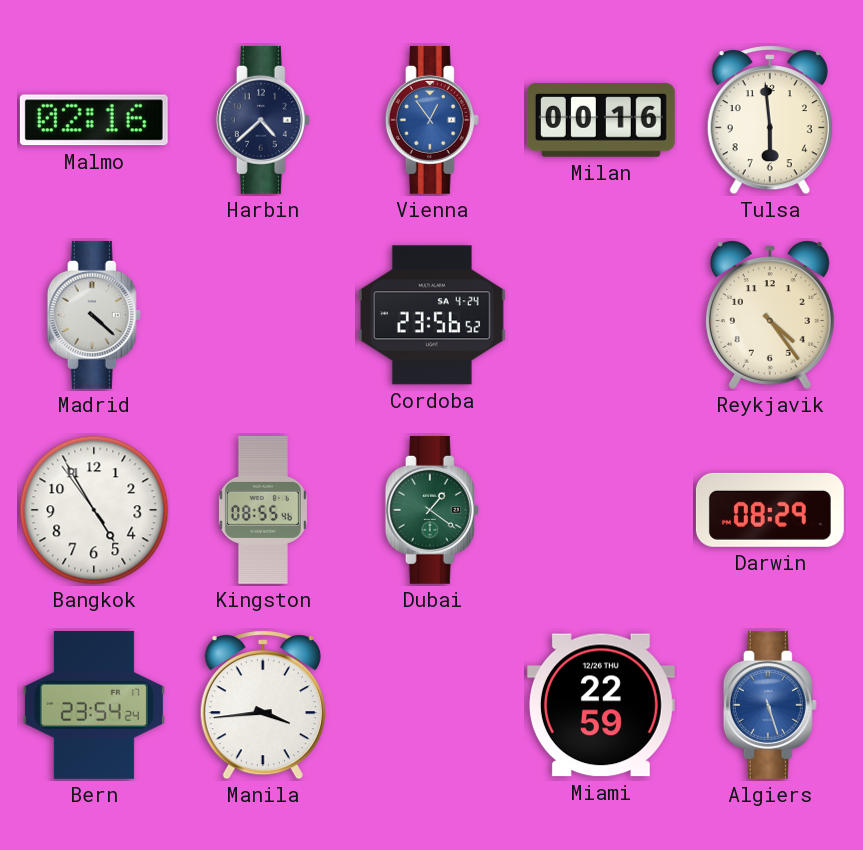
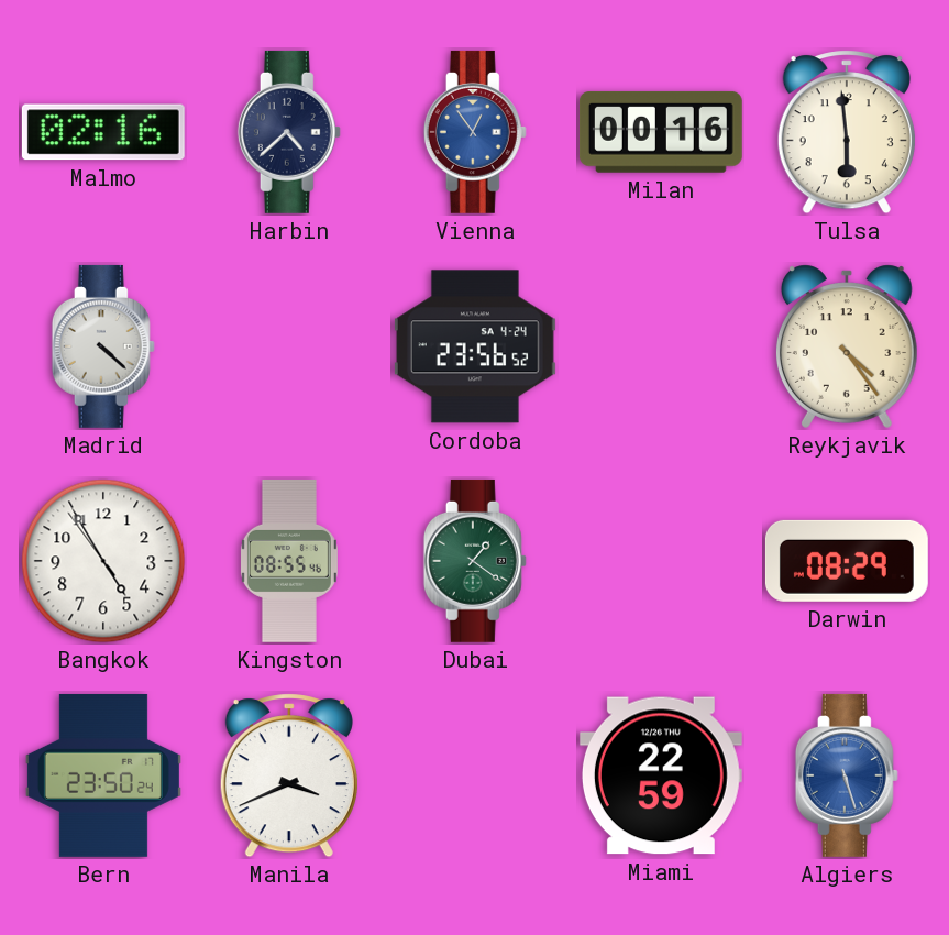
Bern: 23:54 -> 23:50 (103, 776)
Manila: 3:44 -> 3:41 (289, 776)
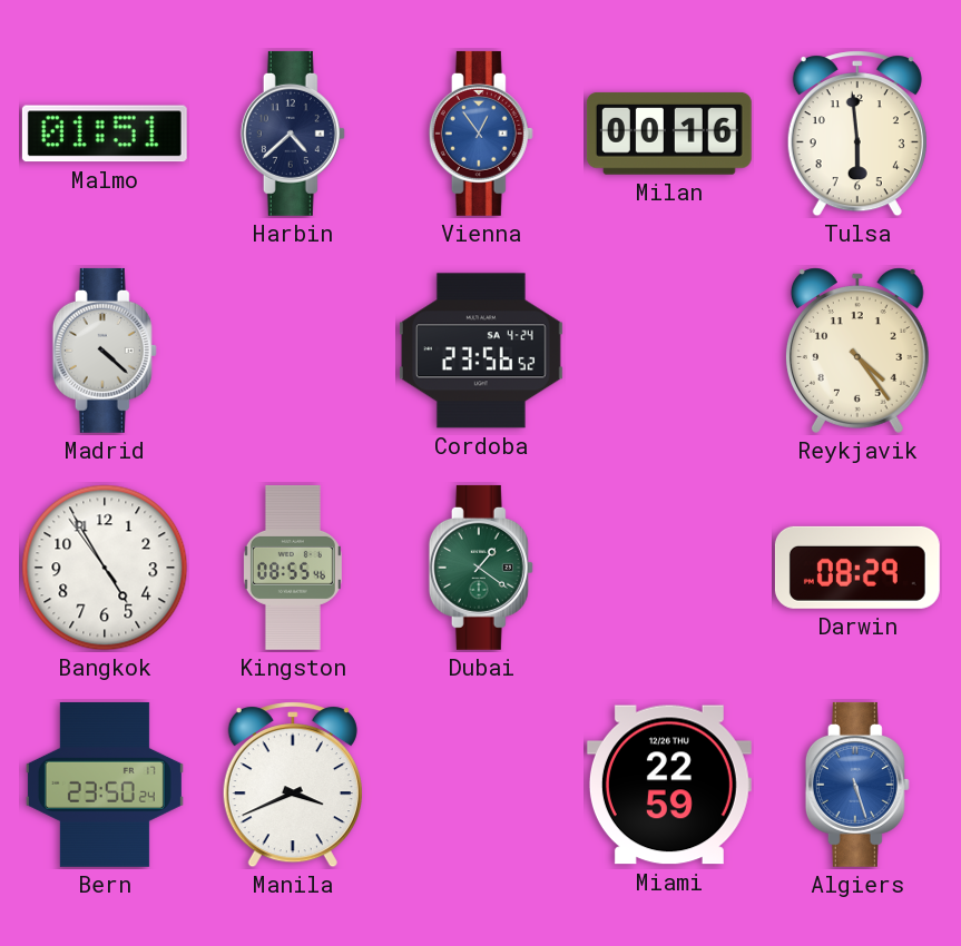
Malmo: 02:16 -> 01:51 (105, 134)
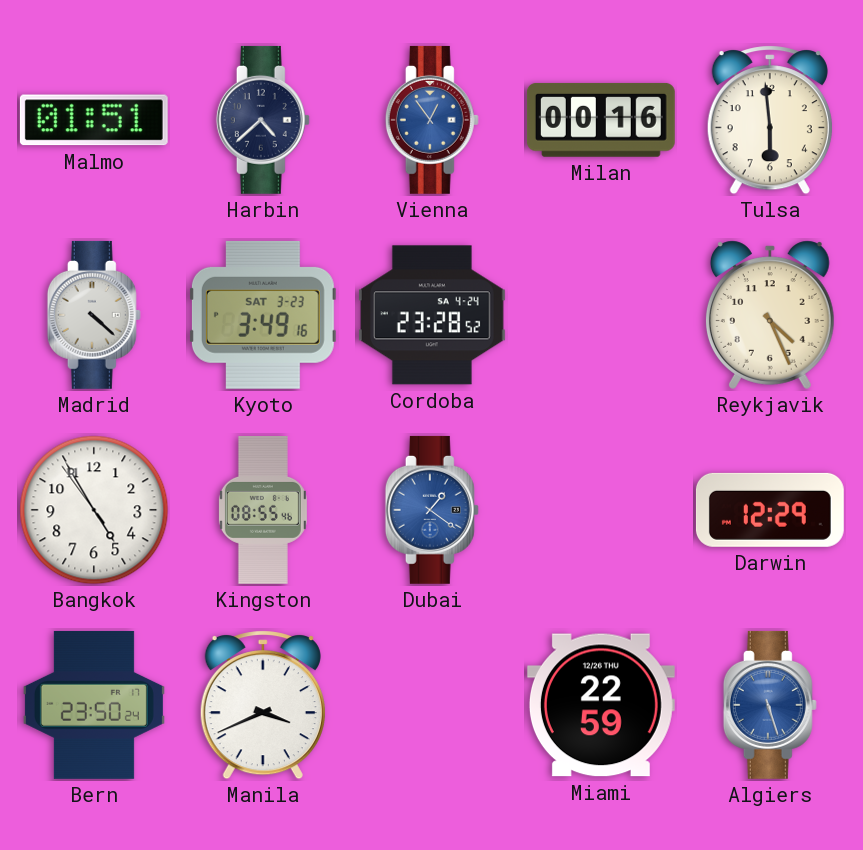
Kyoto: none -> 3:49 (263, 315)
Cordoba: 23:56 -> 23:28 (432, 315)
Reykjavik: 4:24 -> 4:26 (770, 315)
Dubai dial: green -> blue (432, 510)
Darwin: 08:29 -> 12:29 (770, 510)
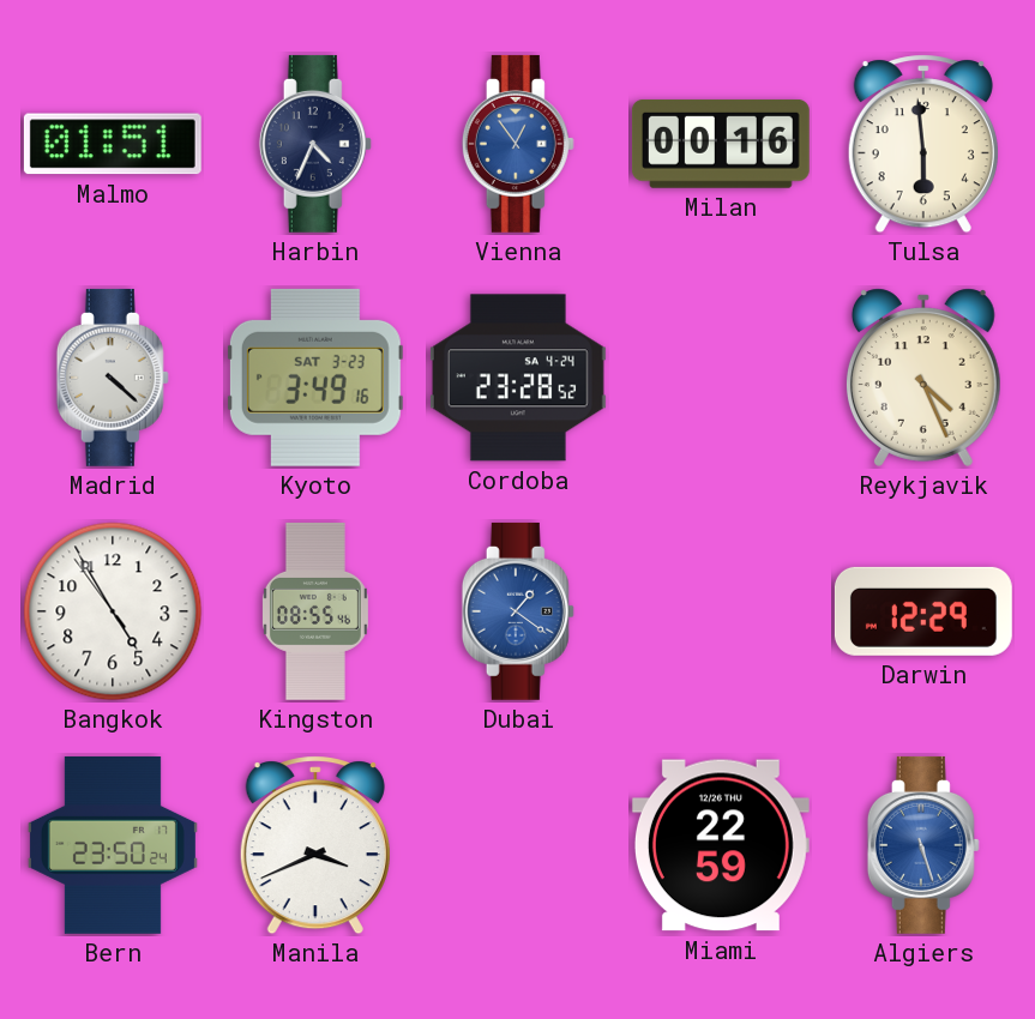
Harbin: 4:38 -> 4:34 (315, 144)
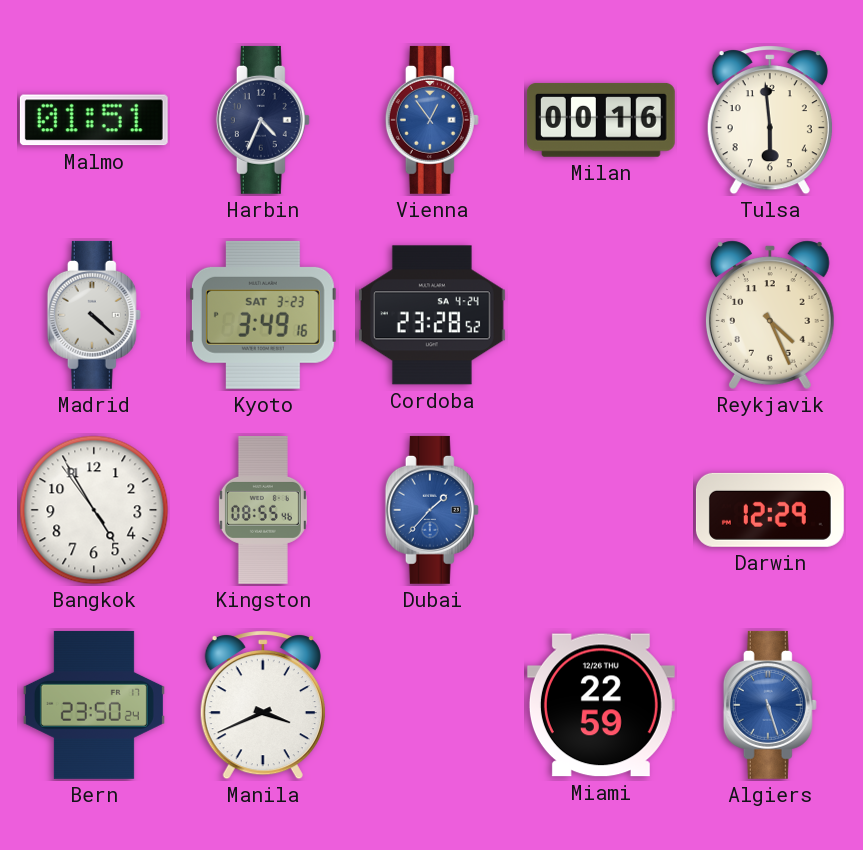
Dubai: 1:21 -> 1:37 (432, 510)
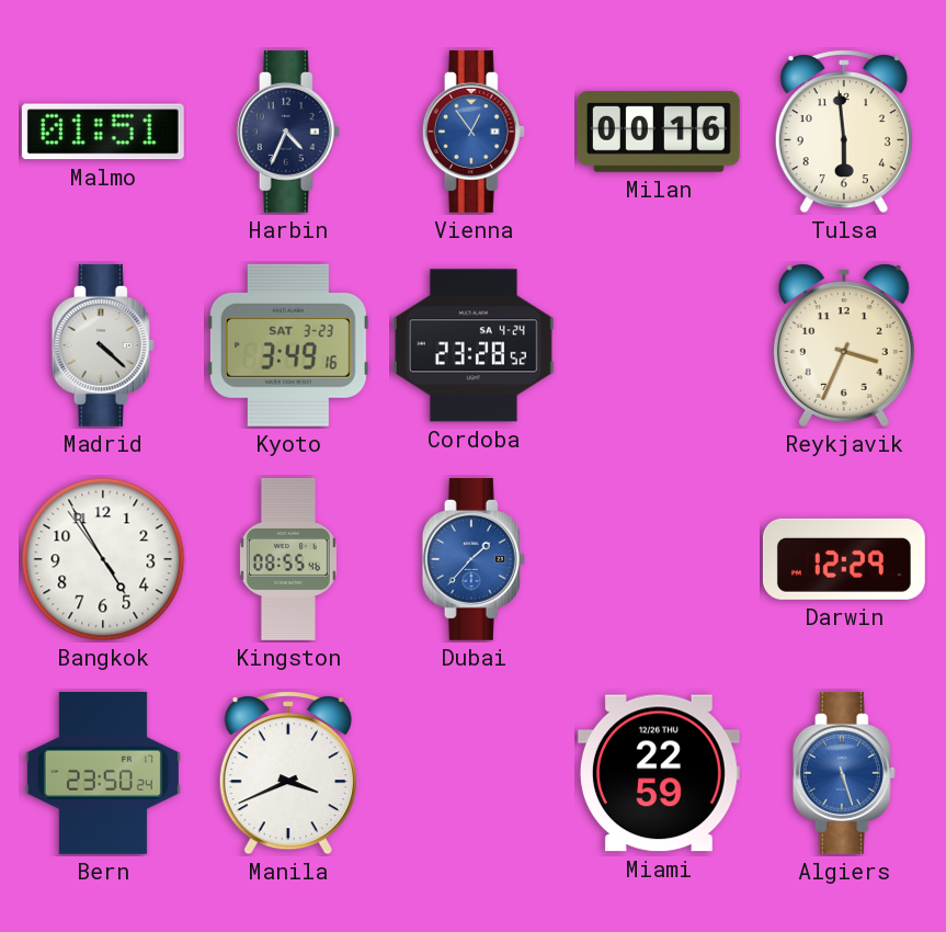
Reykjavik: 4:26 -> 3:34 (844, 345)
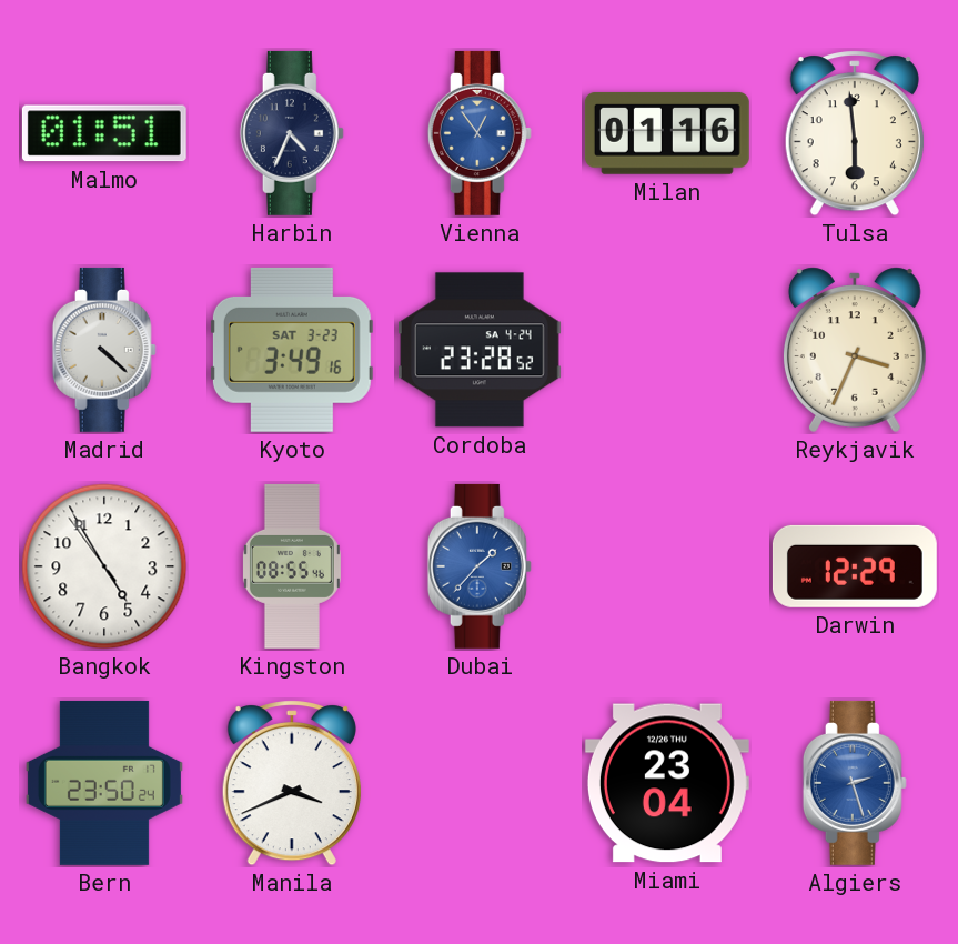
Milan: 00:16 -> 01:16 (667, 133)
Miami: 22:59 -> 23:04 (667, 783)
Algiers: 5:27 -> 2:27 (855, 783)
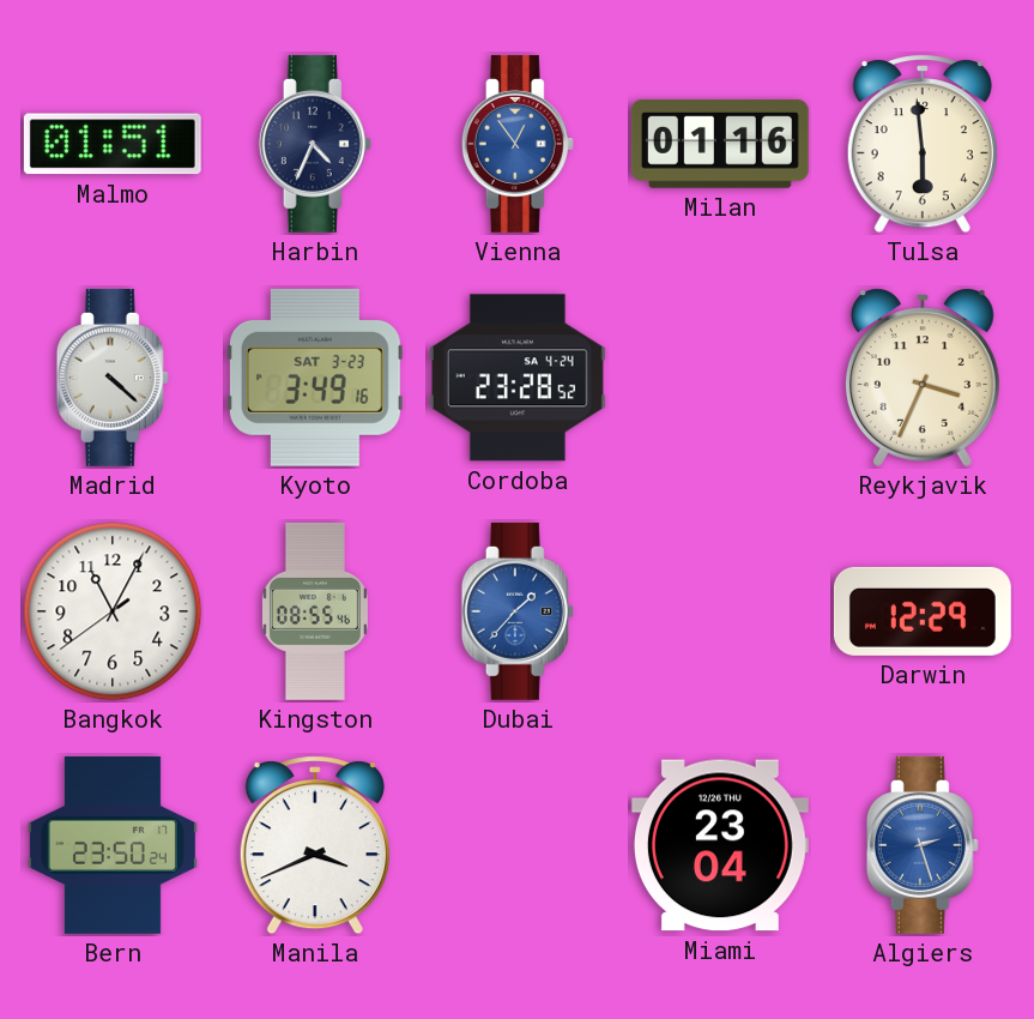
Bangkok: 4:54 -> 11:04 (113, 611)
